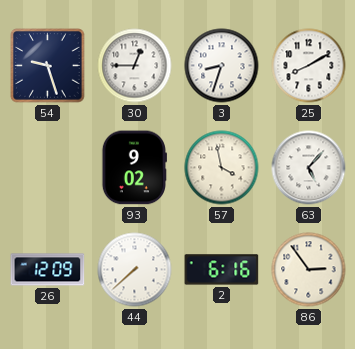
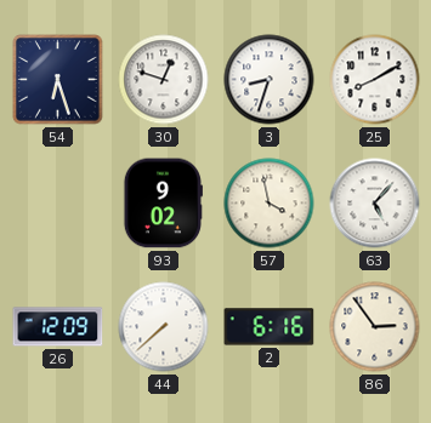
54: 9:27 -> 6:27 (58, 80)
30: 12:45 -> 12:48 (164, 80)
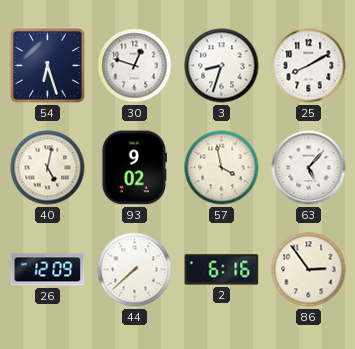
40: none -> 5:02 (48, 168)
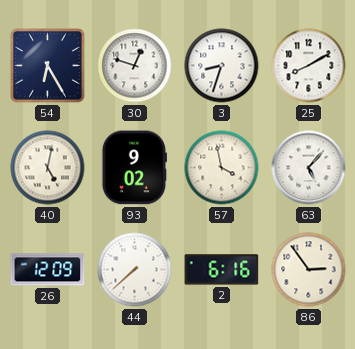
54: 6:27 -> 6:25 (48, 66)
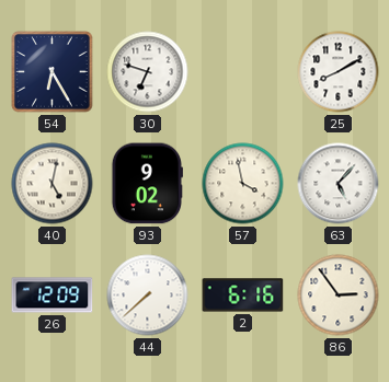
30: 12:48 -> 6:48 (148, 72)
3: 8:33 -> none (222, 66)
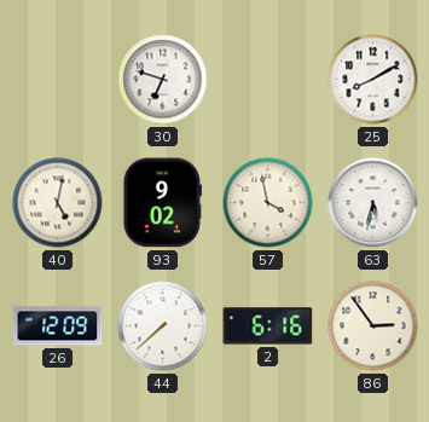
54: 6:25 -> none (53, 72)
63: 5:07 -> 5:32 (373, 203)
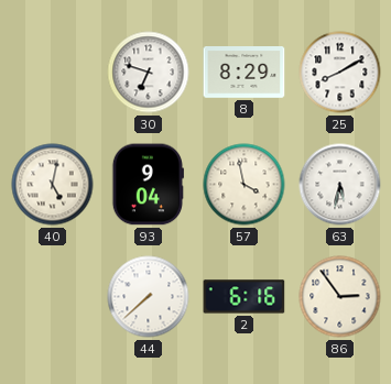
8: none -> 8:29 (245, 73)
93: 9:02 -> 9:04 (148, 185)
26: 12:09 -> none (58, 326)
